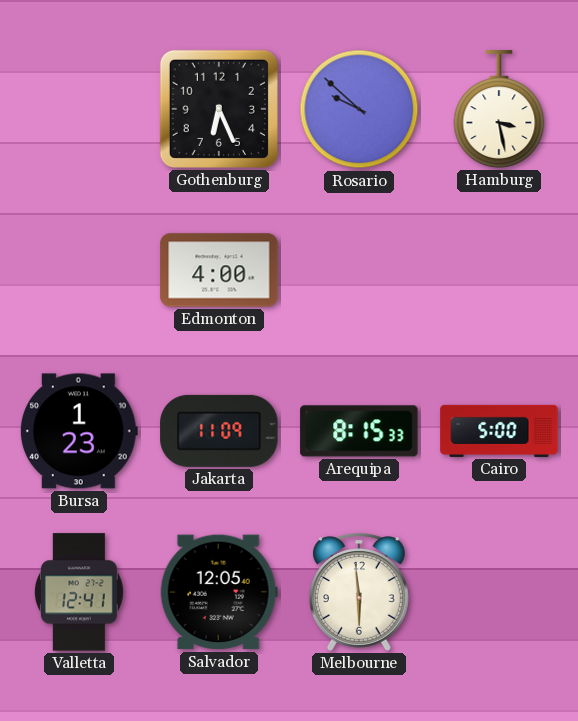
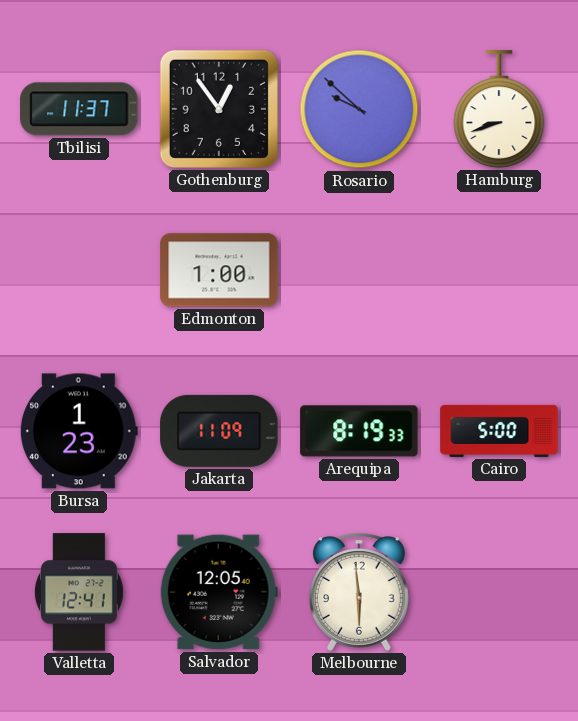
Tbilisi: none -> 11:37 (79, 109)
Gothenburg: 6:26 -> 12:54 (219, 109)
Hamburg: 3:28 -> 8:42 (499, 109)
Edmonton: 4:00 -> 1:00 (219, 270)
Arequipa: 8:15 -> 8:19 (359, 431)
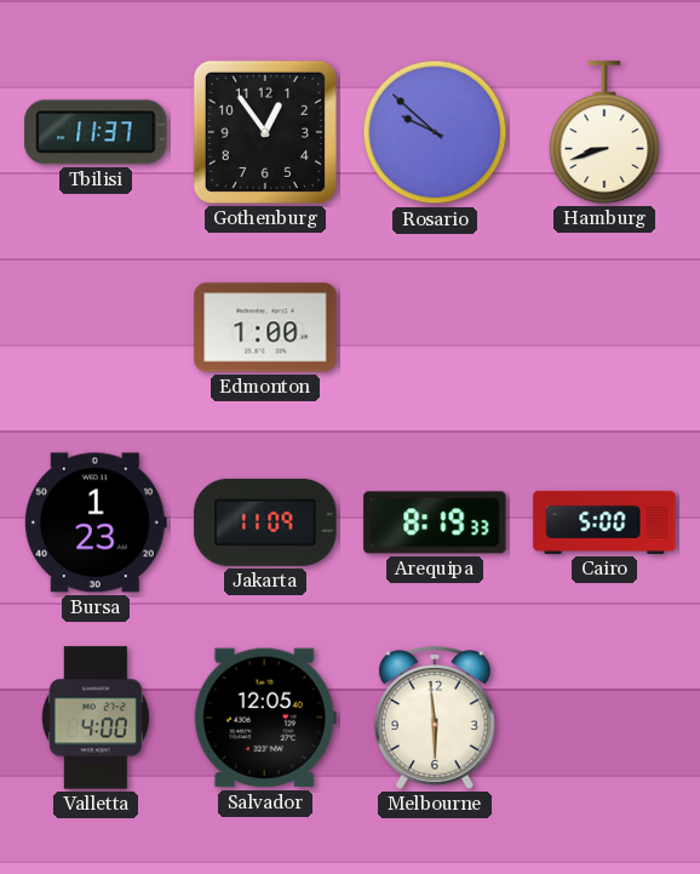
Valletta: 12:41 -> 4:00 (96, 718)
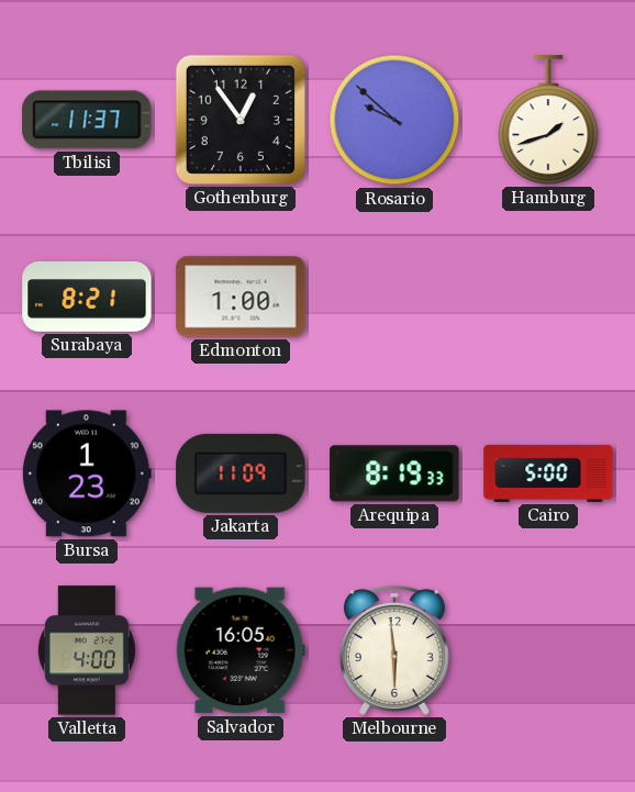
Hamburg: 8:42 -> 1:42 (548, 120)
Surabaya: none -> 8:21 (87, 297)
Salvador: 12:05 -> 16:05 (241, 650)
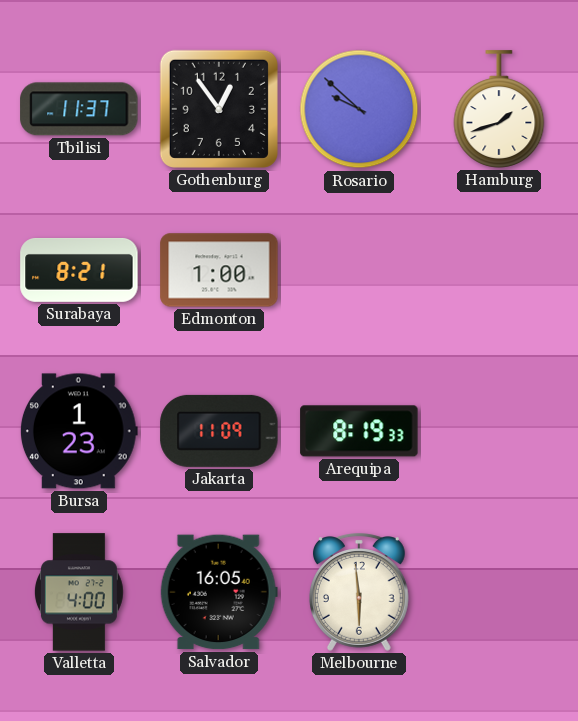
Cairo: 5:00 -> none (548, 473)
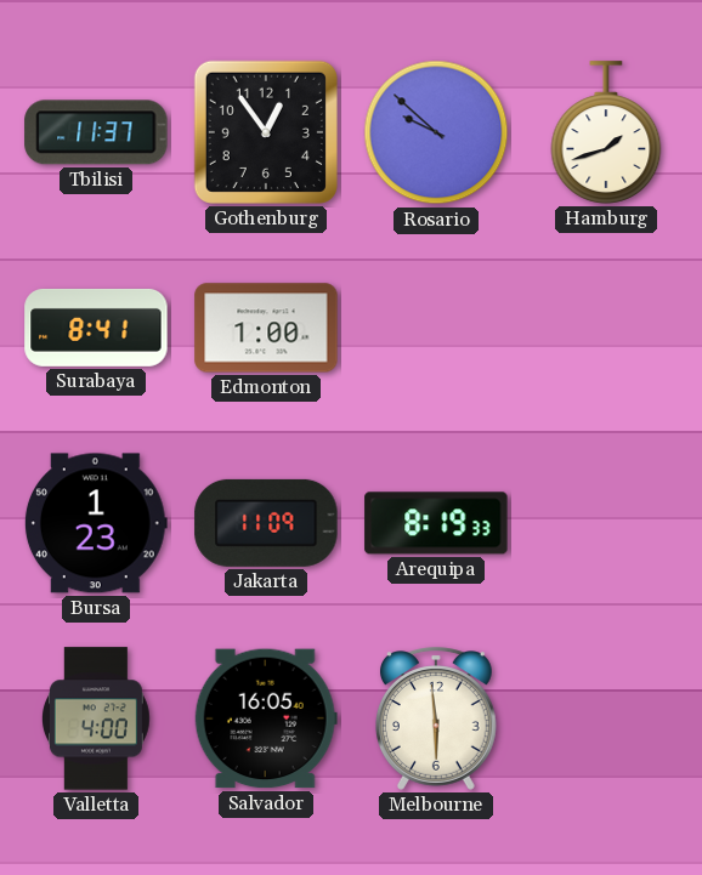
Surabaya: 8:21 -> 8:41 (96, 328)
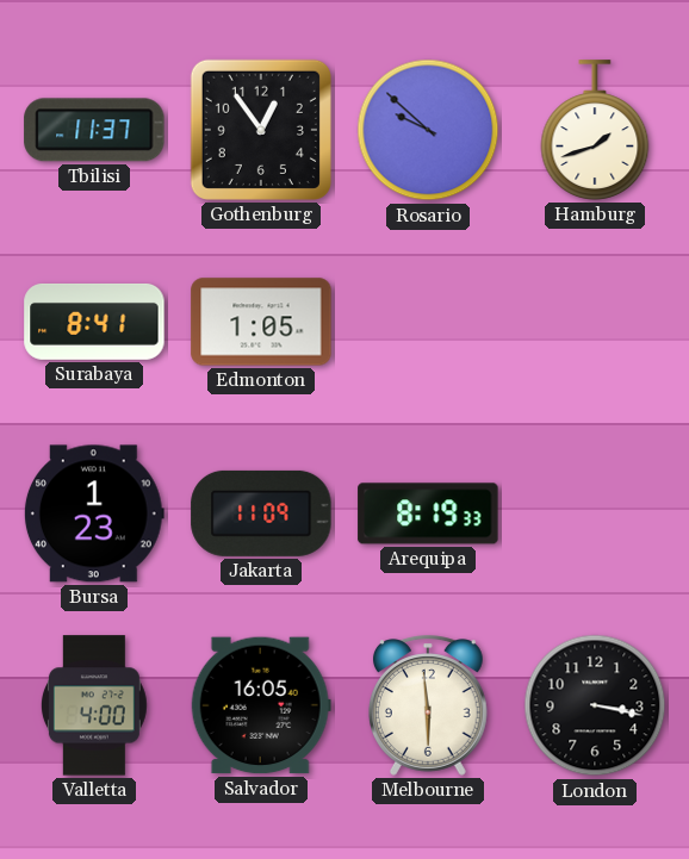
Edmonton: 1:00 -> 1:05 (261, 322)
London: none -> 3:17 (595, 705)
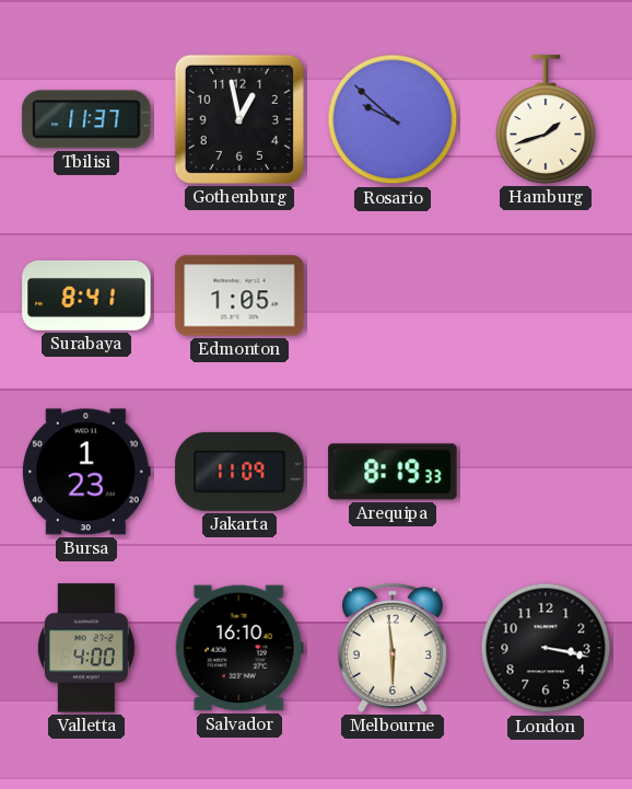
Gothenburg: 12:54 -> 12:58 (239, 119)
Salvador: 16:05 -> 16:10 (239, 648)
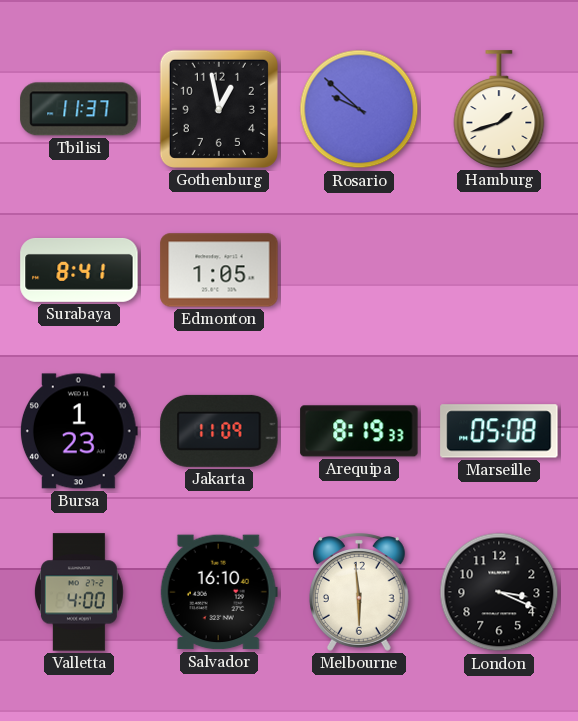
Marseille: none -> 05:08 (499, 431)
London: 3:17 -> 3:19 (499, 592)
